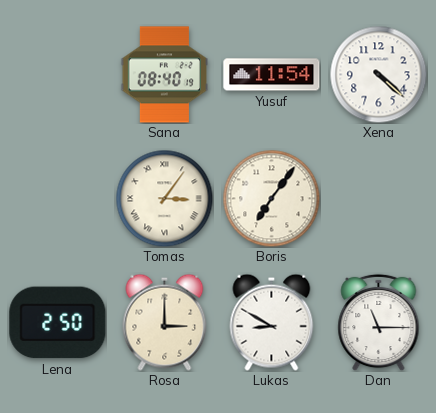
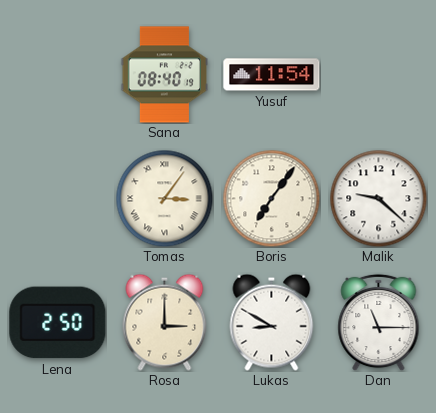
Xena: 4:22 -> none (378, 74)
Malik: none -> 9:22 (378, 198)
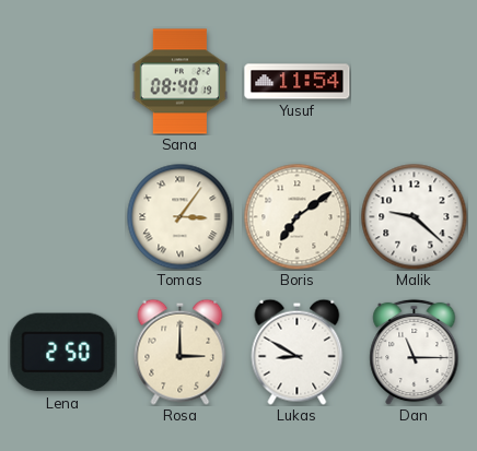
Boris: 7:06 -> 7:09 (296, 216)
